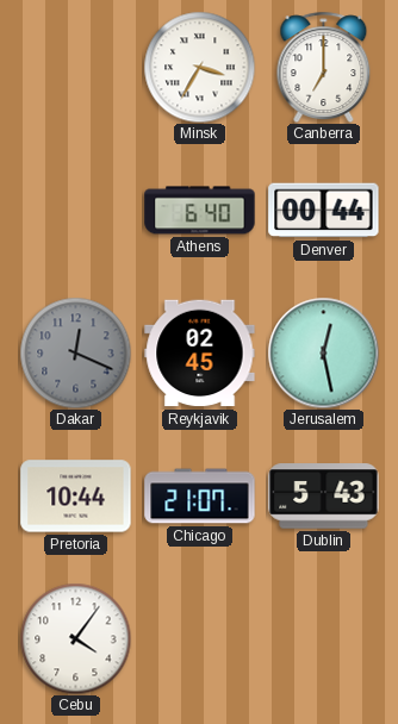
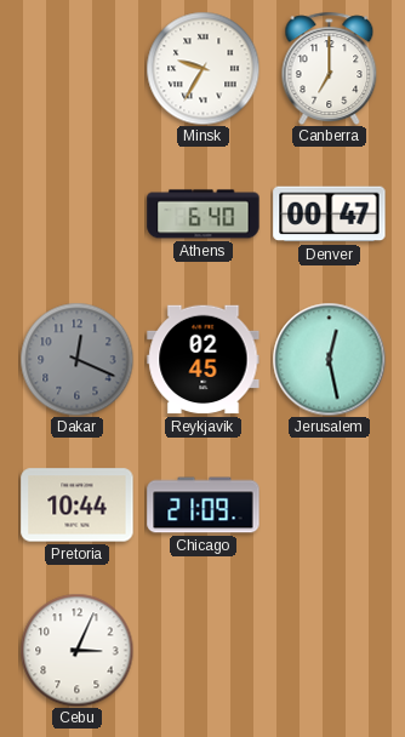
Minsk: 3:35 -> 9:35 (202, 68)
Denver: 00:44 -> 00:47 (330, 215)
Chicago: 21:07 -> 21:09 (204, 505)
Dublin: 5:43 -> none (324, 497)
Cebu: 4:06 -> 3:04 (76, 650)
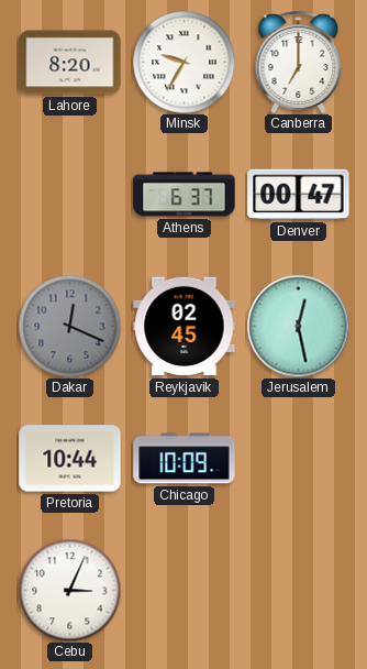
Lahore: none -> 8:20 (70, 63)
Athens: 6:40 -> 6:37 (185, 195)
Chicago: 21:09 -> 10:09 (185, 459)
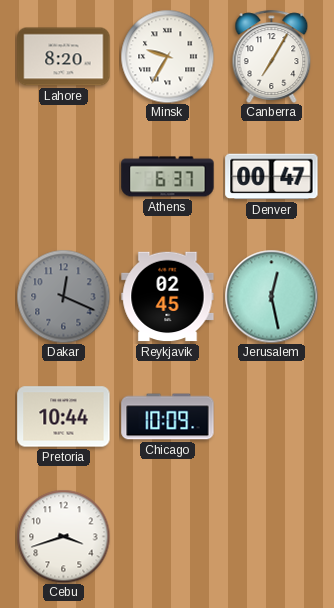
Canberra: 7:00 -> 7:05 (272, 56)
Cebu: 3:04 -> 3:42 (63, 536)
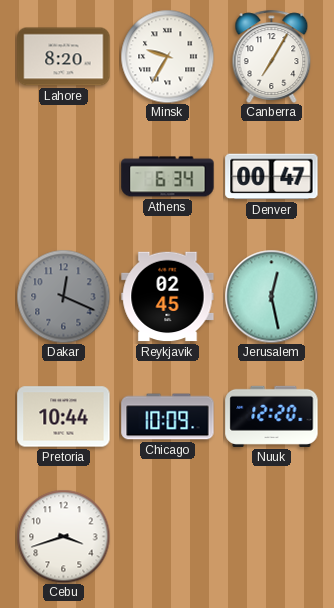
Athens: 6:37 -> 6:34 (168, 177)
Nuuk: none -> 12:20 (272, 416)
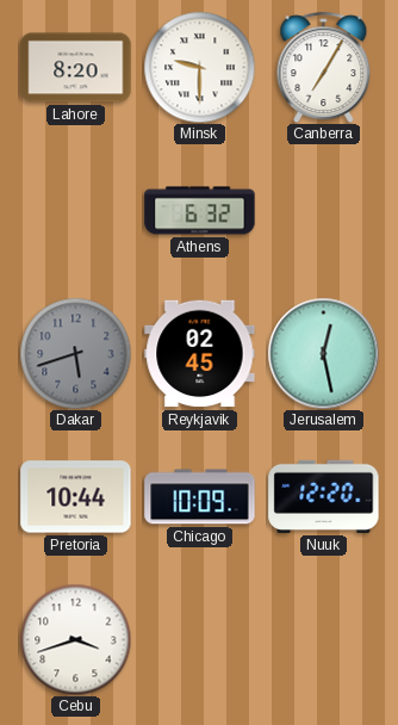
Minsk: 9:35 -> 9:30 (199, 67)
Athens: 6:34 -> 6:32 (200, 211)
Denver: 00:47 -> none (272, 177)
Dakar: 12:19 -> 5:42 (75, 353)
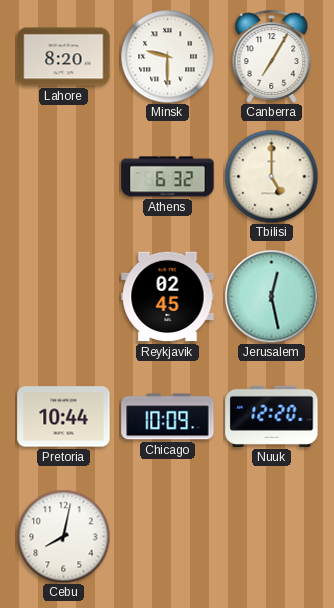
Tbilisi: none -> 5:00 (271, 176)
Dakar: 5:42 -> none (75, 353)
Cebu: 3:42 -> 8:02 (63, 536)
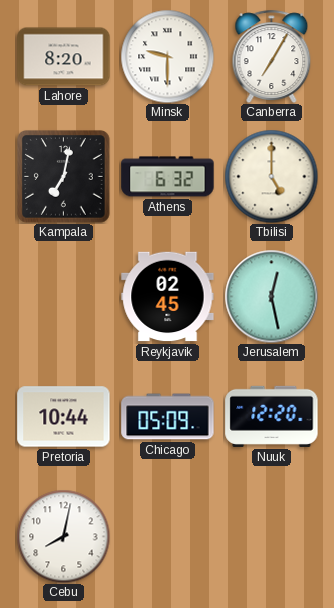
Kampala: none -> 7:02 (64, 177)
Chicago: 10:09 -> 05:09 (168, 417)
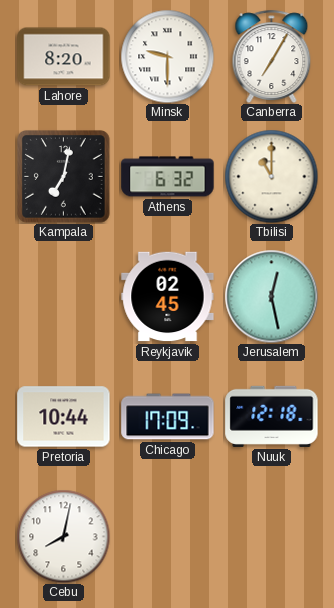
Tbilisi: 5:00 -> 11:00 (271, 176)
Chicago: 05:09 -> 17:09 (168, 417)
Nuuk: 12:20 -> 12:18 (272, 416)
